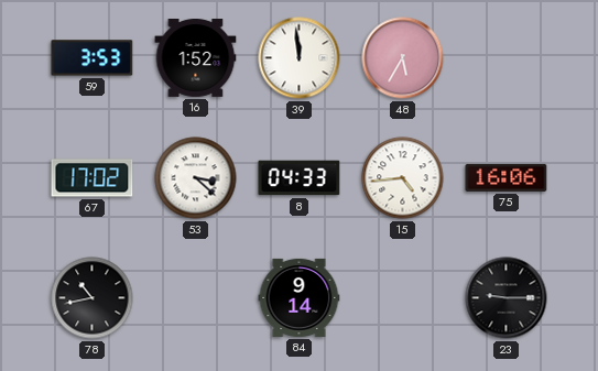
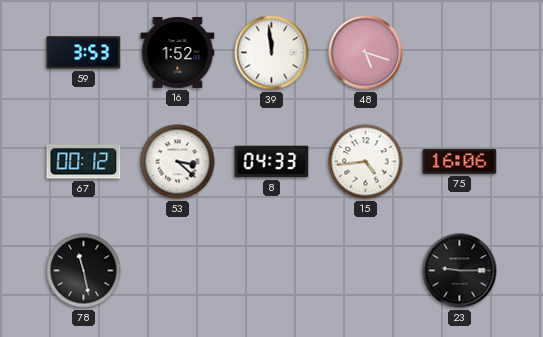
48: 5:35 -> 5:18 (366, 53)
67: 17:02 -> 00:12 (84, 162)
78: 10:43 -> 11:28 (84, 271)
84: 9:14 -> none (300, 297)
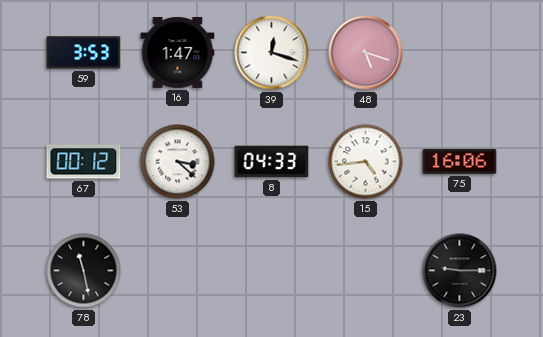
16: 1:52 -> 1:47 (178, 53)
39: 11:59 -> 12:18 (272, 53)
